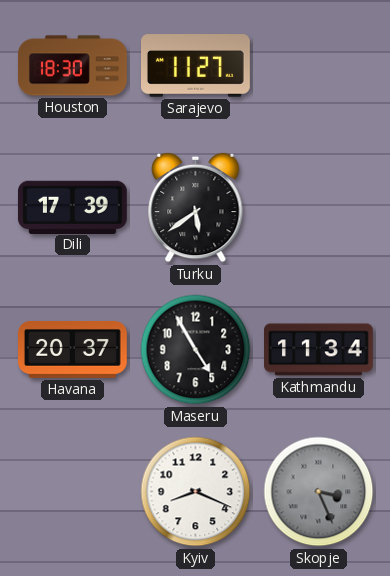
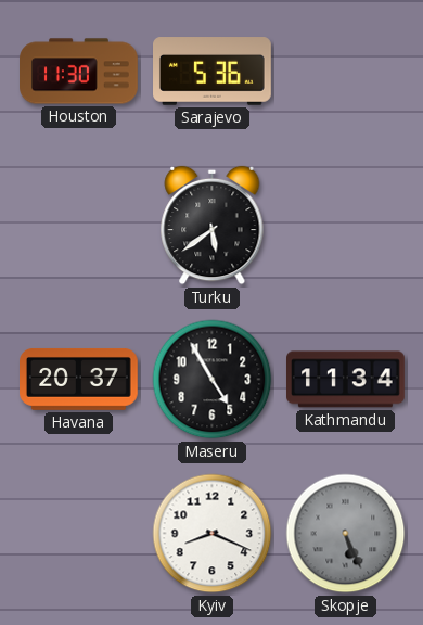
Houston: 18:30 -> 11:30 (79, 72)
Sarajevo: 11:27 -> 5:36 (213, 72)
Dili: 17:39 -> none (72, 207)
Skopje: 3:26 -> 5:26 (346, 534)
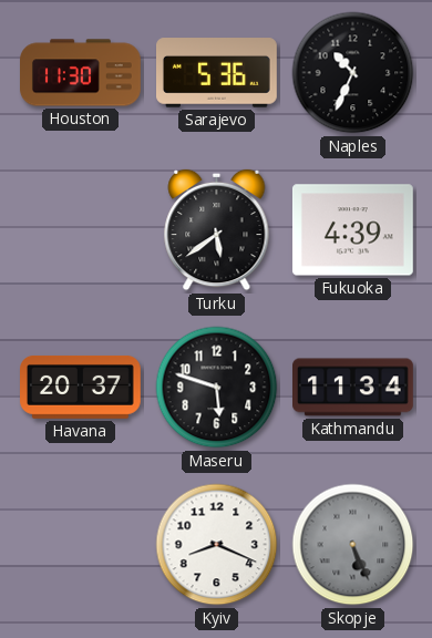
Naples: none -> 10:34 (353, 73)
Fukuoka: none -> 4:39 (352, 230)
Maseru: 4:55 -> 5:48 (217, 388)
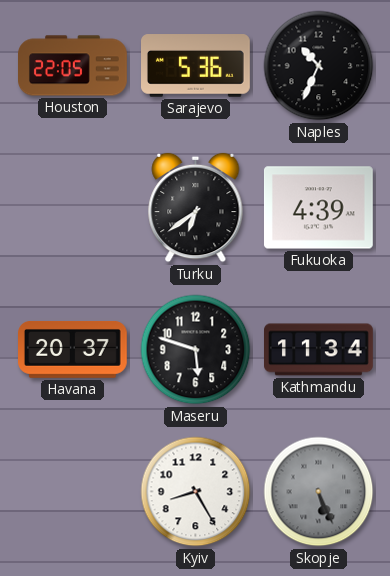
Houston: 11:30 -> 22:05 (73, 66)
Turku: 5:39 -> 6:39 (196, 208)
Kyiv: 8:19 -> 8:25 (196, 492)
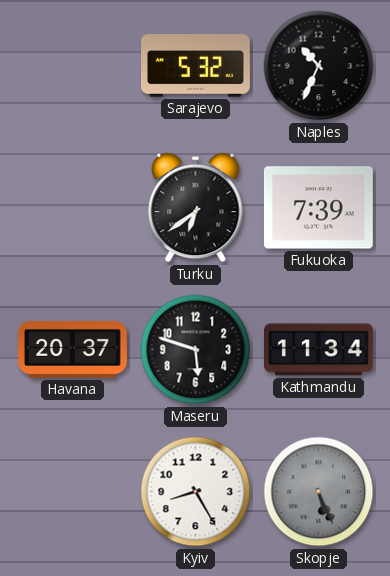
Houston: 22:05 -> none (73, 66)
Sarajevo: 5:36 -> 5:32 (196, 66)
Fukuoka: 4:39 -> 7:39 (318, 208)
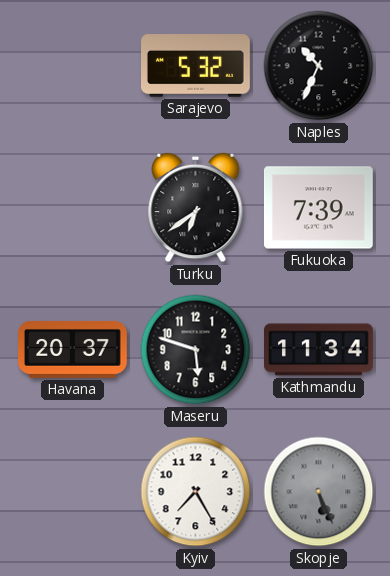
Kyiv: 8:25 -> 7:25 (196, 492)
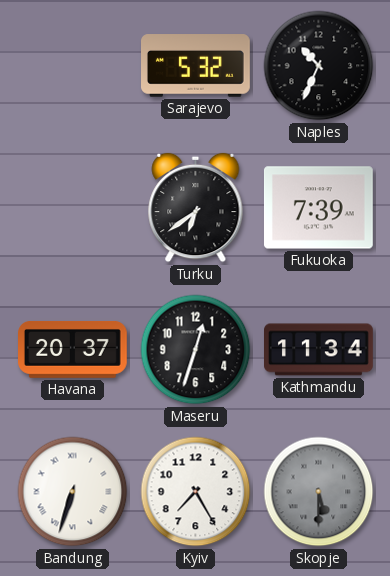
Maseru: 5:48 -> 12:33 (196, 350)
Bandung: none -> 6:33 (73, 492)
Skopje: 5:26 -> 5:30 (319, 492)
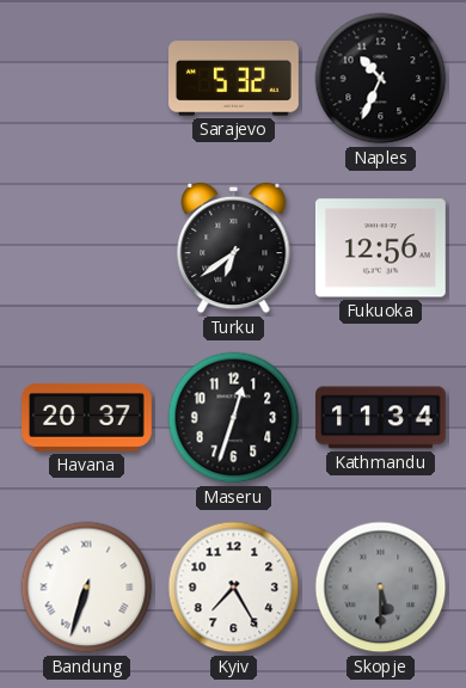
Fukuoka: 7:39 -> 12:56 (380, 248)
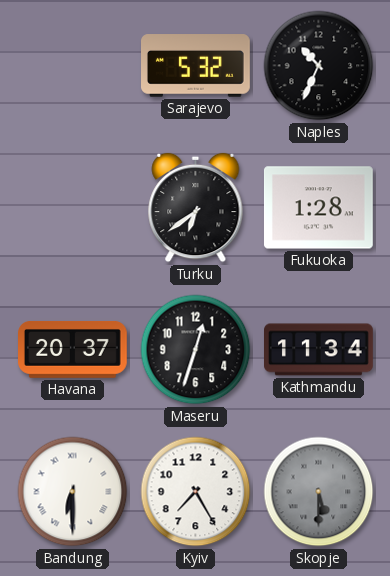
Fukuoka: 12:56 -> 1:28 (318, 208)
Bandung: 6:33 -> 6:30 (73, 492)
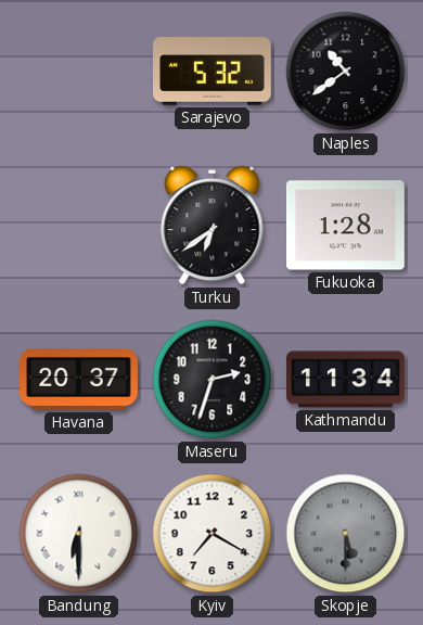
Naples: 10:34 -> 10:39 (346, 72)
Maseru: 12:33 -> 2:33 (213, 380)
Kyiv: 7:25 -> 7:20 (213, 534)
